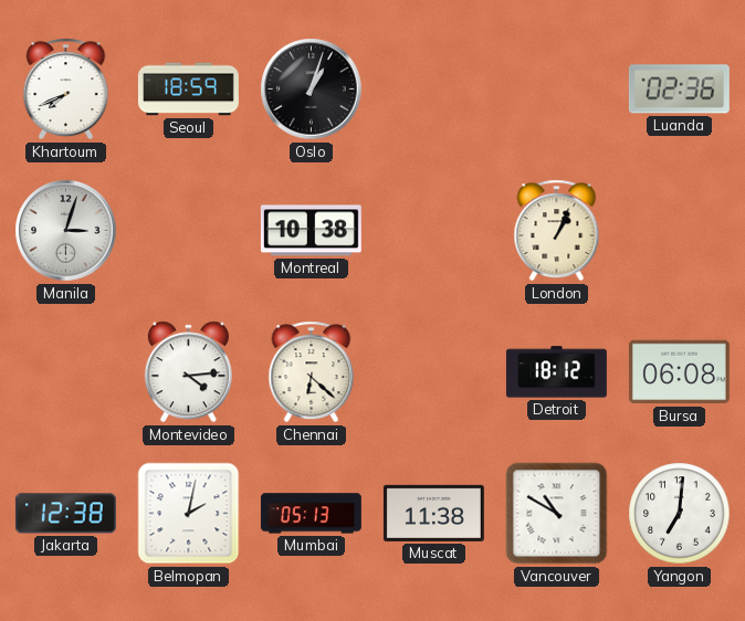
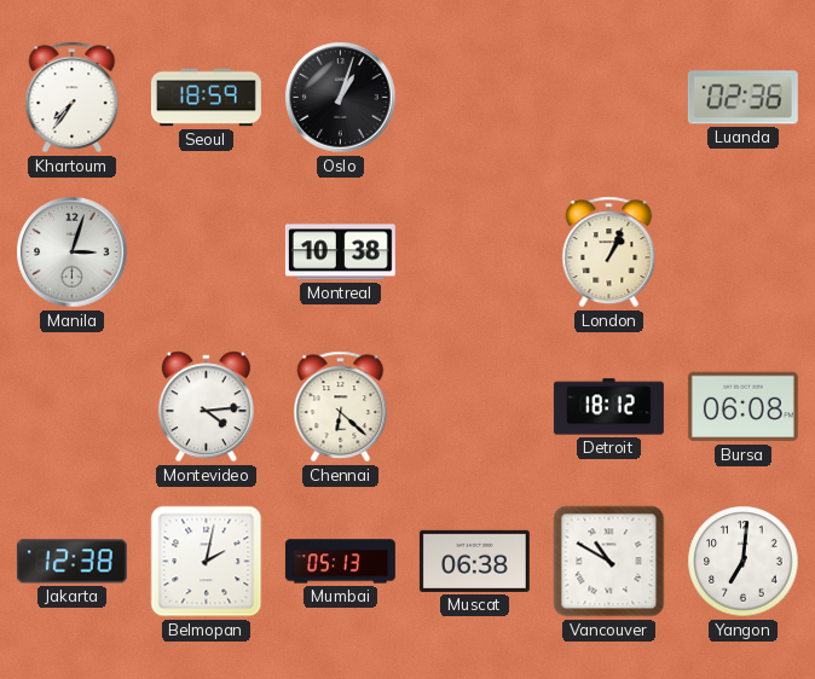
Khartoum: 7:41 -> 7:36 (73, 98)
Muscat: 11:38 -> 06:38 (474, 561)
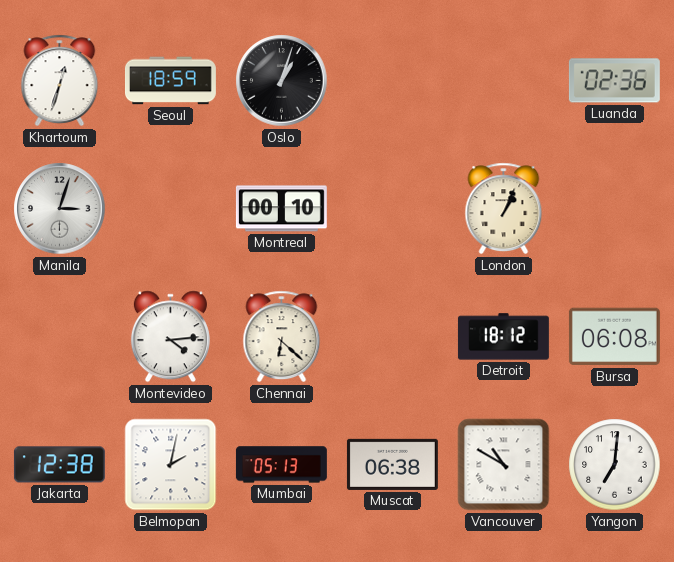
Khartoum: 7:36 -> 12:33 (60, 81)
Montreal: 10:38 -> 00:10 (281, 209)
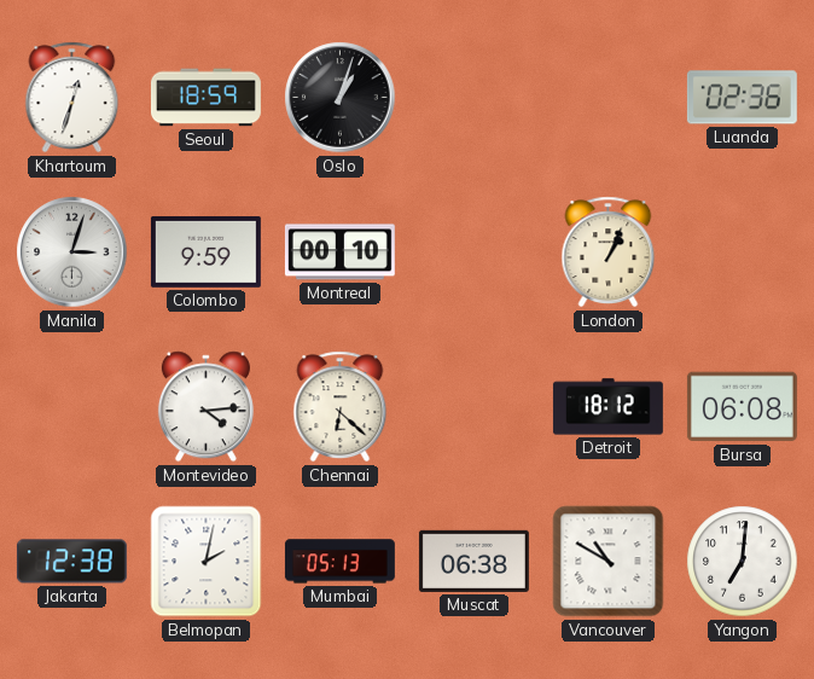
Colombo: none -> 9:59 (205, 253)
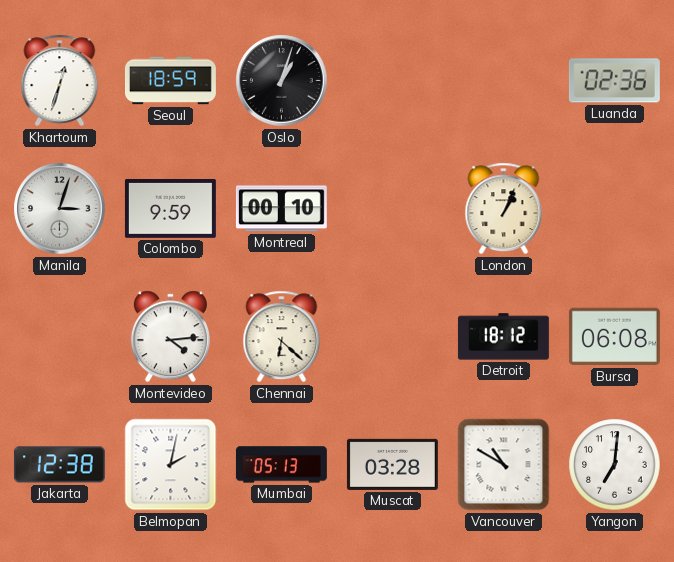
Muscat: 06:38 -> 03:28 (392, 464)
